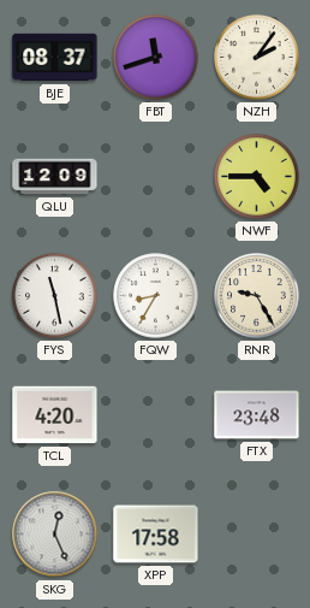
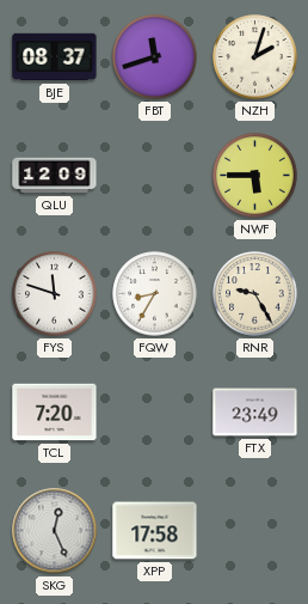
NZH: 2:06 -> 2:03 (255, 57)
NWF: 4:45 -> 5:45 (255, 176)
FYS: 11:28 -> 11:48 (55, 294)
TCL: 4:20 -> 7:20 (55, 413)
FTX: 23:48 -> 23:49 (255, 413)
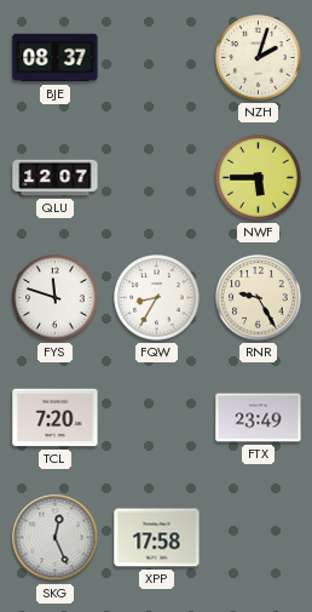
FBT: 11:42 -> none (155, 57)
QLU: 12:09 -> 12:07 (56, 178)
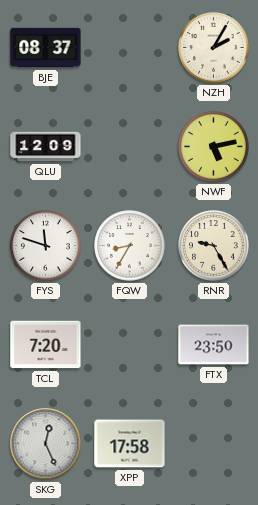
NZH: 2:03 -> 2:05 (214, 48)
QLU: 12:07 -> 12:09 (46, 147)
NWF: 5:45 -> 5:13 (214, 147)
FTX: 23:49 -> 23:50 (214, 345)
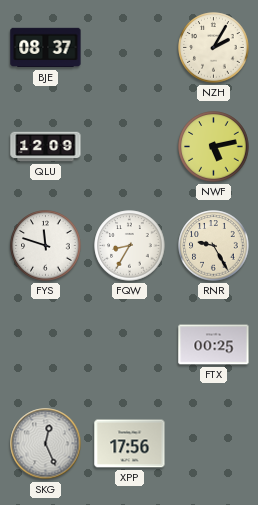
TCL: 7:20 -> none (46, 345)
FTX: 23:50 -> 00:25 (214, 345)
XPP: 17:58 -> 17:56 (130, 444)
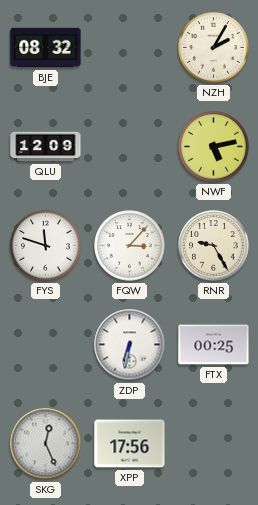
BJE: 08:37 -> 08:32 (46, 48)
FQW: 8:35 -> 3:07 (130, 246)
ZDP: none -> 6:32 (130, 345)
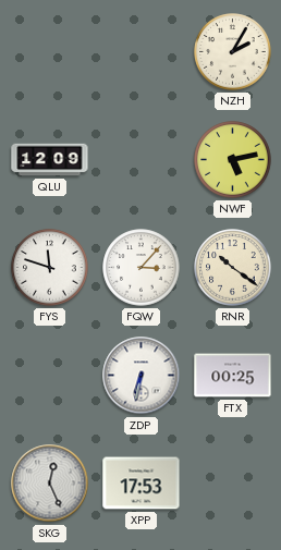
BJE: 08:32 -> none (46, 48)
RNR: 9:25 -> 10:21 (233, 268)
XPP: 17:56 -> 17:53 (142, 484)
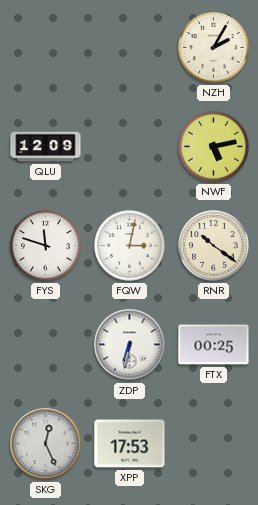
FQW: 3:07 -> 3:02 (130, 246)
